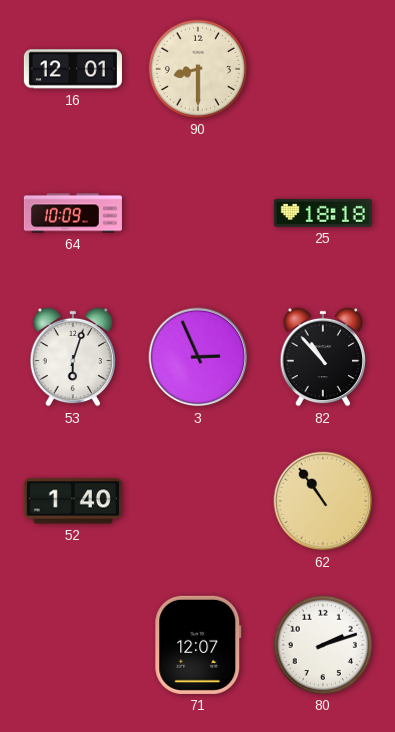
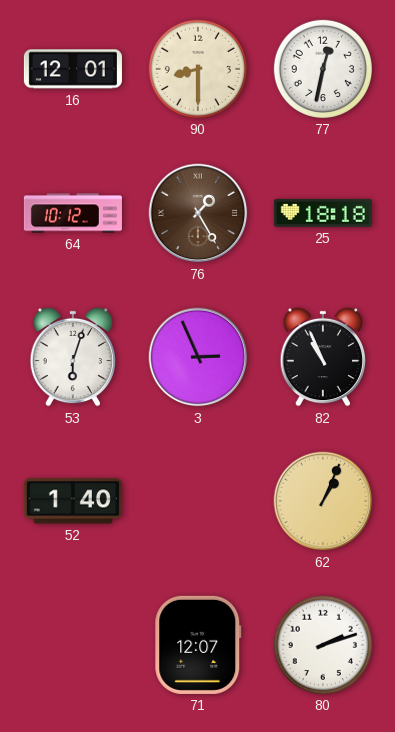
77: none -> 12:32 (323, 69)
64: 10:09 -> 10:12 (73, 213)
76: none -> 1:25 (198, 213)
82: 10:53 -> 10:56 (322, 357)
62: 10:54 -> 1:04 (323, 501)
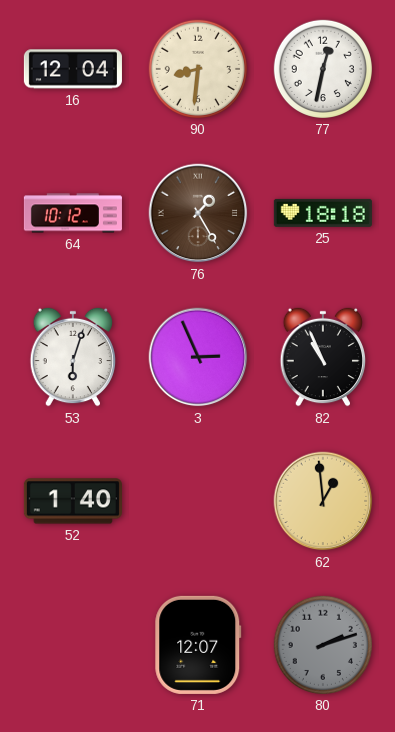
16: 12:01 -> 12:04 (73, 69)
90: 8:30 -> 8:31 (198, 69)
62: 1:04 -> 12:59 (323, 501)
80 dial: white -> grey (323, 645)
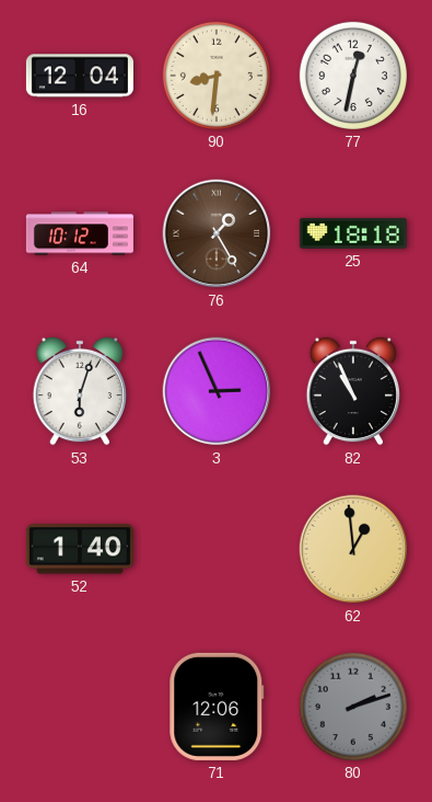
71: 12:07 -> 12:06 (217, 707)
